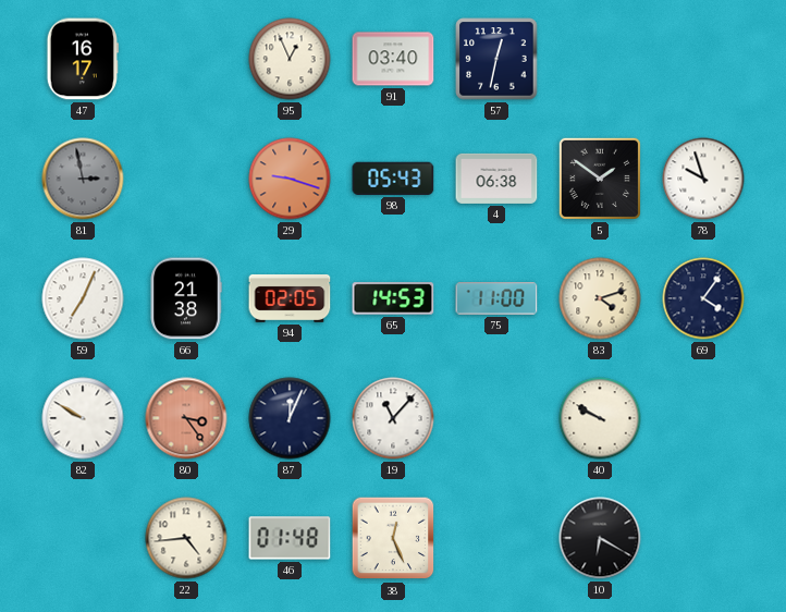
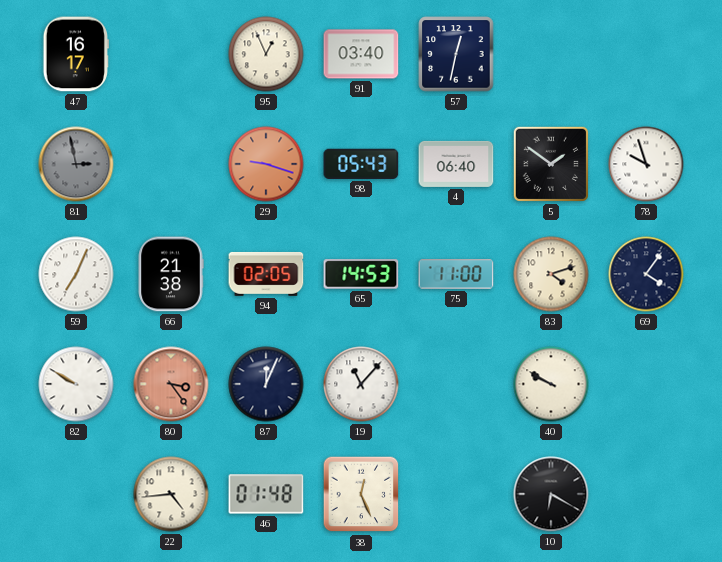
4: 06:38 -> 06:40 (456, 164)
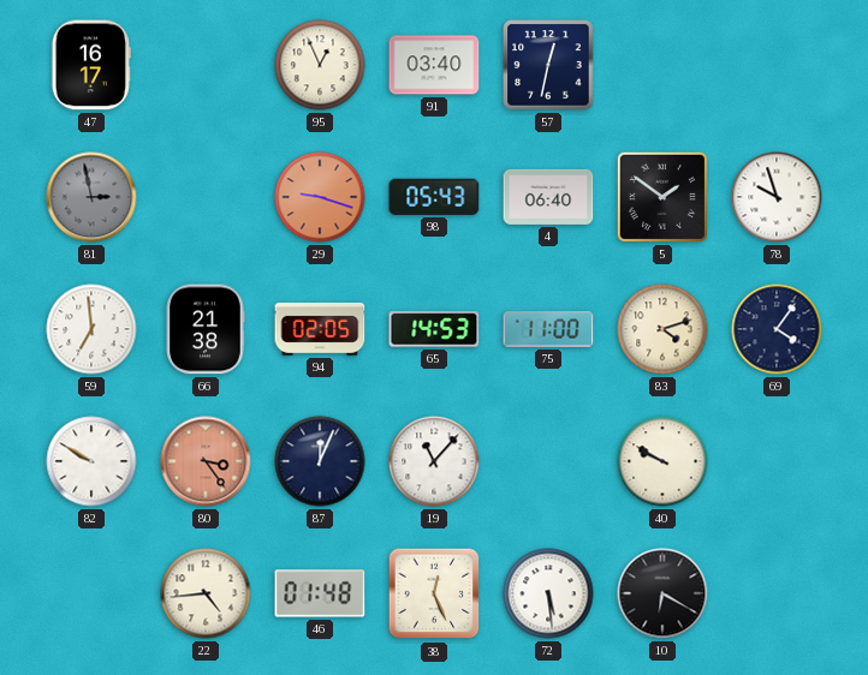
59: 7:04 -> 6:59 (91, 329)
72: none -> 5:29 (548, 593)
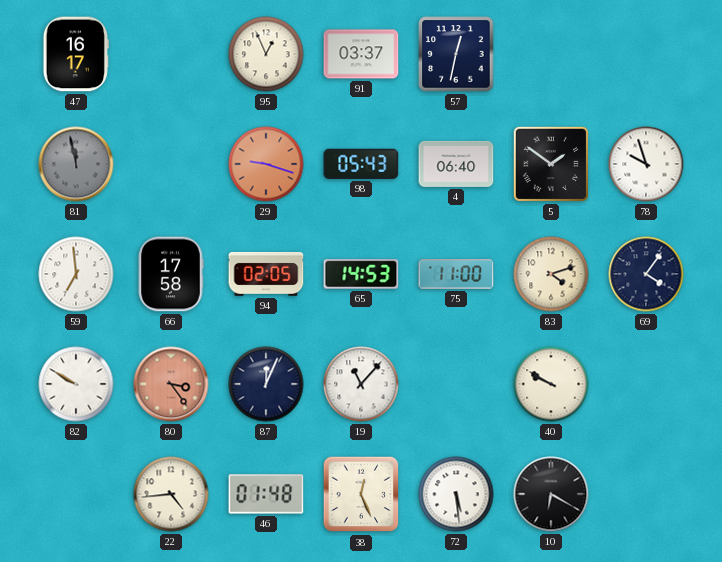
91: 03:40 -> 03:37 (361, 54)
81: 2:58 -> 11:58 (76, 164)
66: 21:38 -> 17:58 (171, 274)
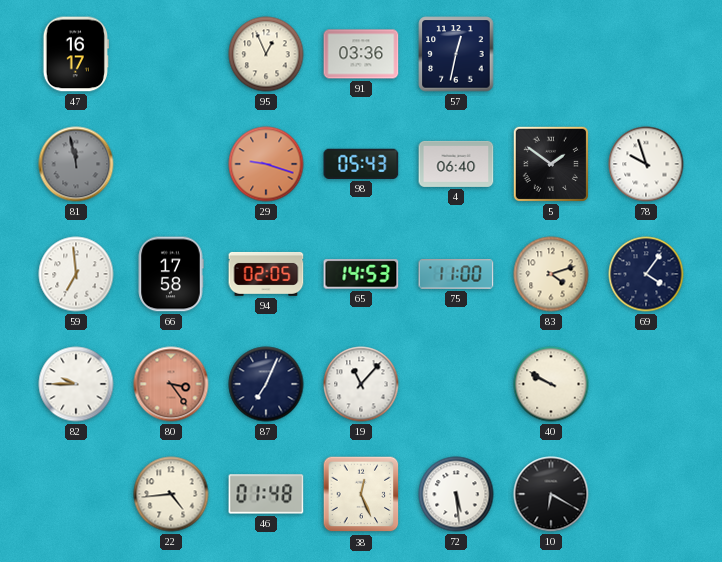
91: 03:37 -> 03:36 (361, 54)
82: 9:50 -> 9:45 (76, 384)
87: 12:04 -> 7:04 (266, 384)
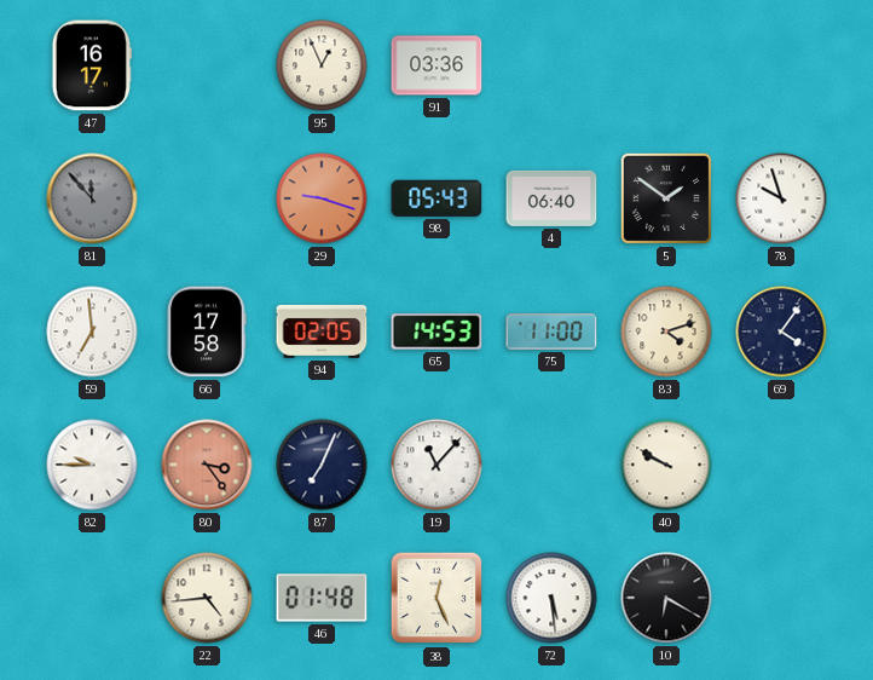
57: 12:32 -> none (456, 54)
81: 11:58 -> 11:53 (92, 198)
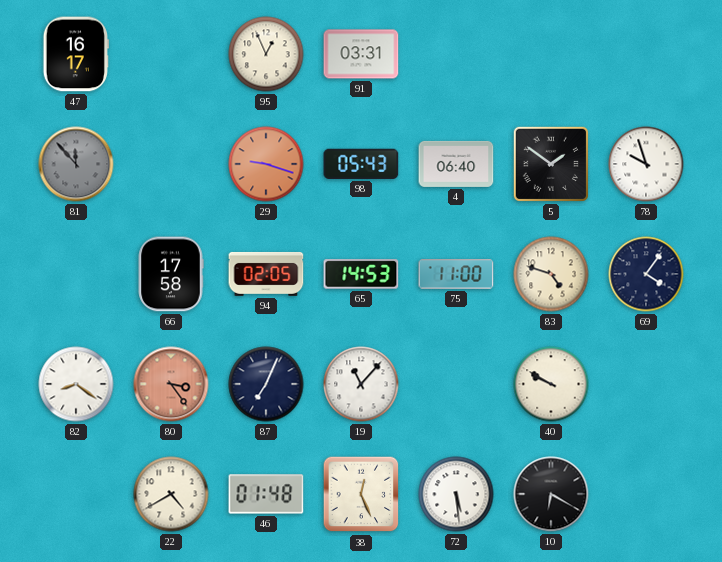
91: 03:36 -> 03:31 (361, 54)
59: 6:59 -> none (92, 332)
83: 4:12 -> 4:48 (551, 274)
82: 9:45 -> 8:21 (76, 384)
22: 4:44 -> 4:40 (171, 494)
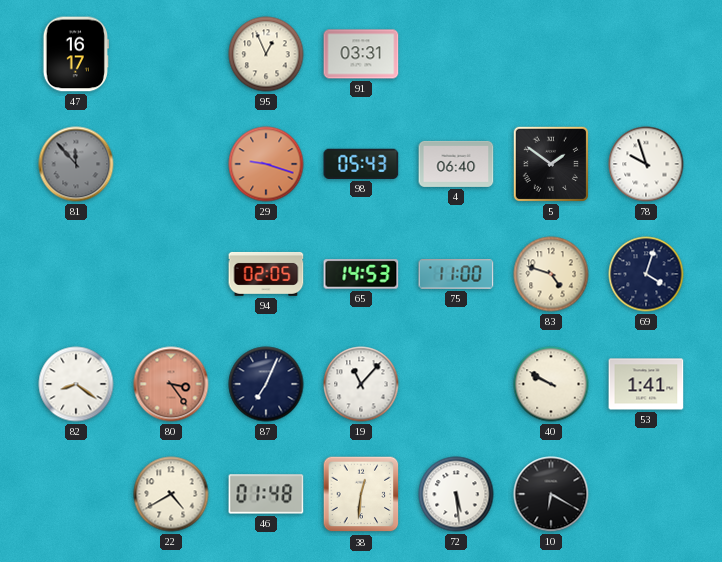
66: 17:58 -> none (171, 274)
69: 4:06 -> 4:03 (646, 274)
53: none -> 1:41 (646, 384)
38: 12:26 -> 12:31 (361, 494)
